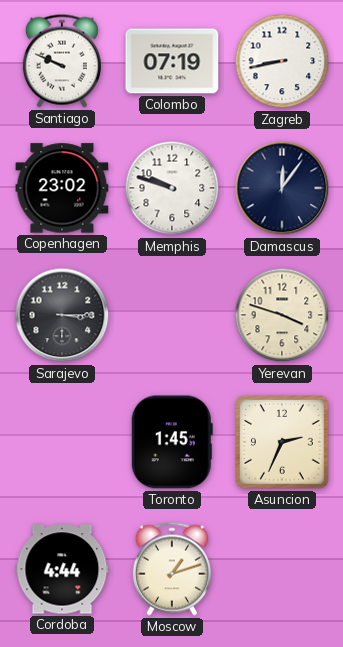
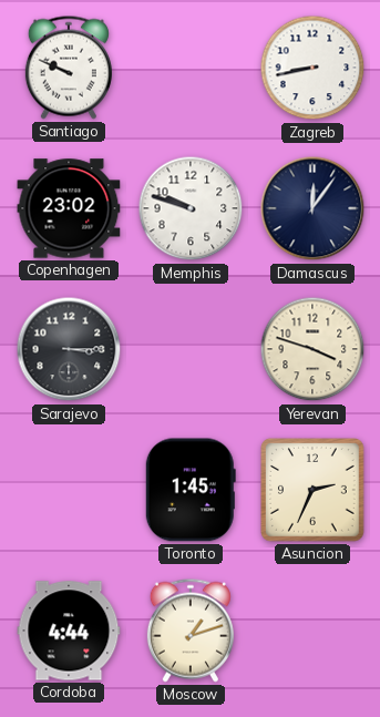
Colombo: 07:19 -> none (172, 61)
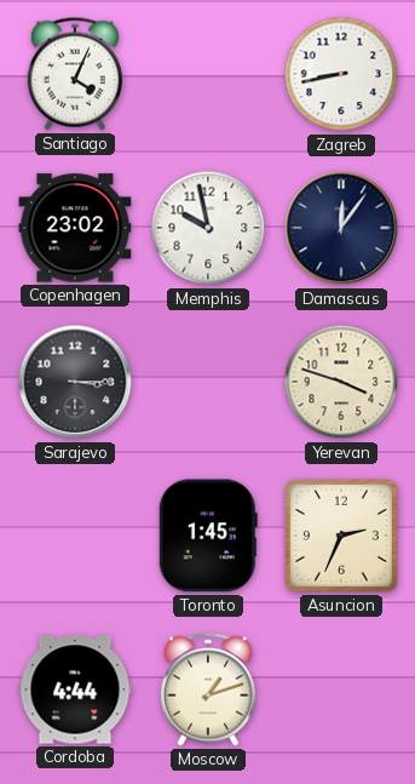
Santiago: 9:49 -> 4:04 (75, 74)
Memphis: 9:48 -> 9:58 (208, 228)
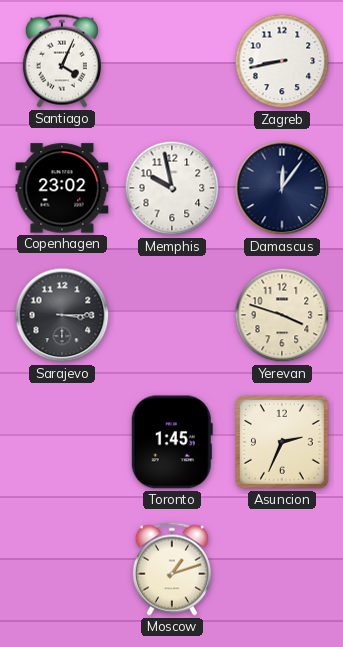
Cordoba: 4:44 -> none (75, 689)
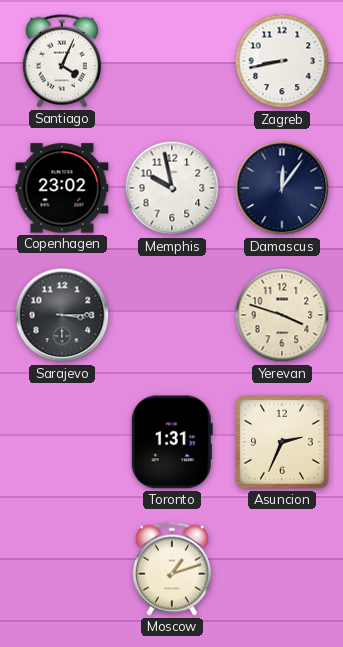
Toronto: 1:45 -> 1:31 (172, 442)
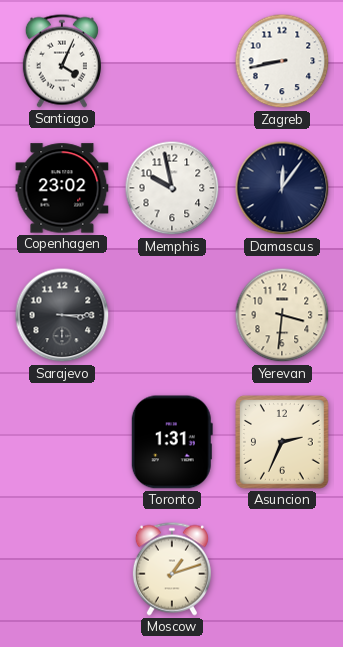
Yerevan: 3:48 -> 3:31 (282, 315)
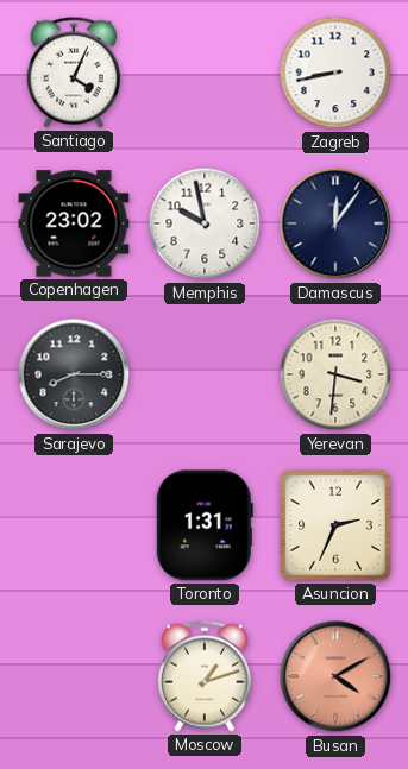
Sarajevo: 3:15 -> 8:15 (74, 374)
Busan: none -> 4:10 (335, 676)
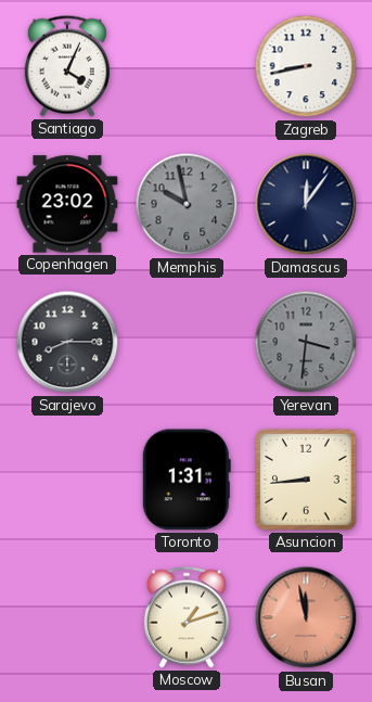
Memphis dial: white -> grey (187, 204)
Yerevan dial: cream -> grey (306, 342)
Asuncion: 2:34 -> 8:44 (307, 481)
Busan: 4:10 -> 11:58 (306, 617)
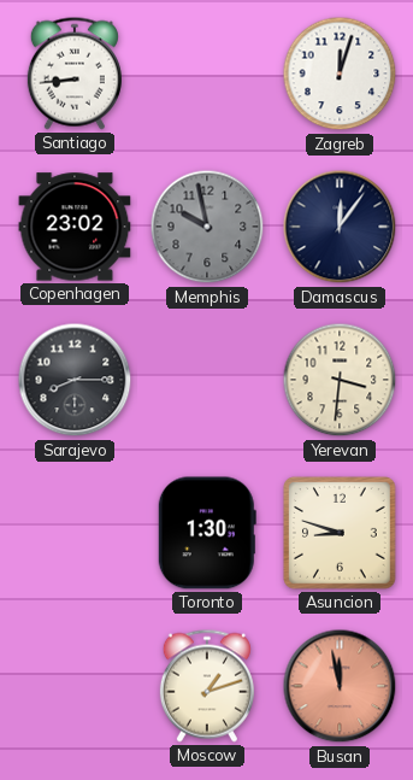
Santiago: 4:04 -> 8:44 (75, 74)
Zagreb: 8:43 -> 12:03 (340, 74)
Yerevan dial: grey -> cream (340, 380)
Toronto: 1:31 -> 1:30 (207, 533)
Asuncion: 8:44 -> 8:48 (341, 534)
